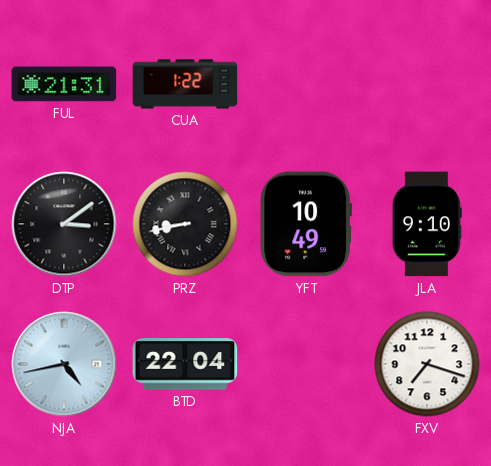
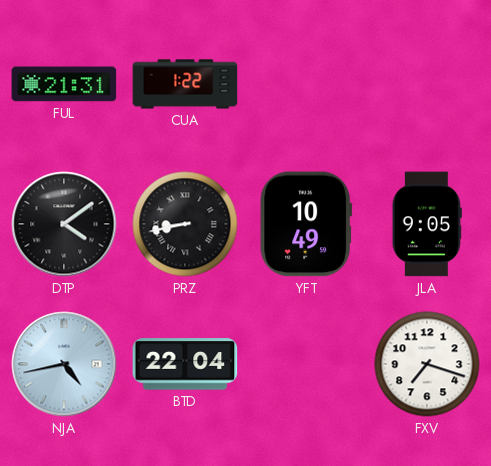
DTP: 3:09 -> 4:09 (64, 224)
JLA: 9:10 -> 9:05 (427, 224)
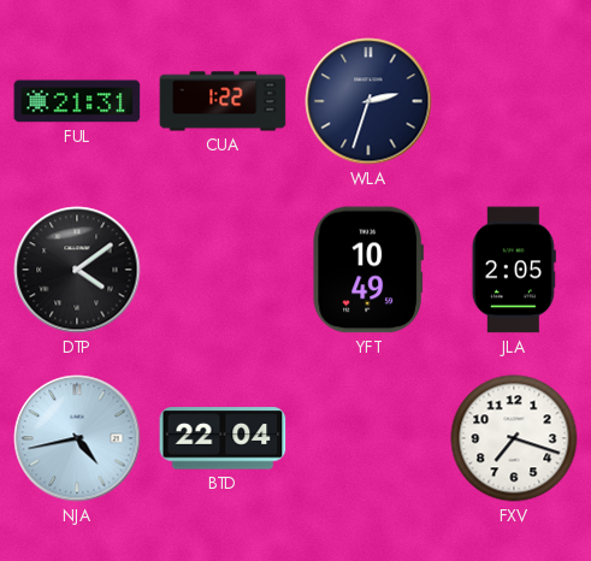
WLA: none -> 2:33 (368, 101)
PRZ: 8:43 -> none (185, 224)
JLA: 9:05 -> 2:05 (514, 270)
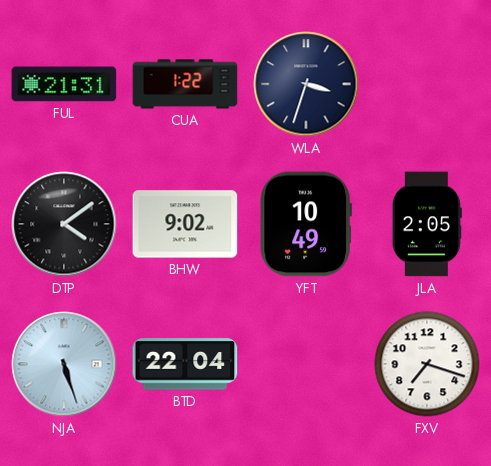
WLA: 2:33 -> 3:33 (306, 84)
BHW: none -> 9:02 (185, 224)
NJA: 4:43 -> 5:27 (64, 364)
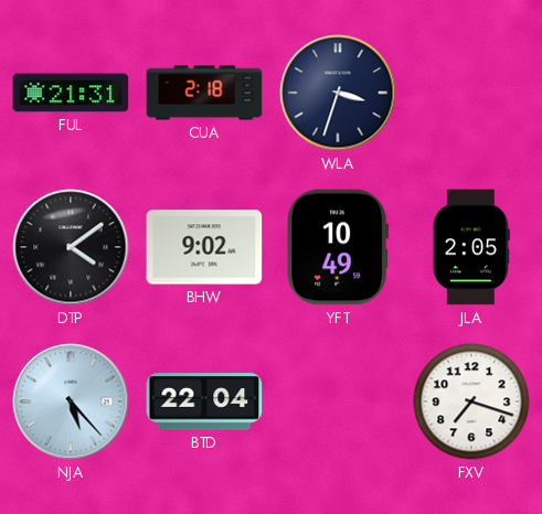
CUA: 1:22 -> 2:18 (204, 93)
NJA: 5:27 -> 5:23 (71, 401)
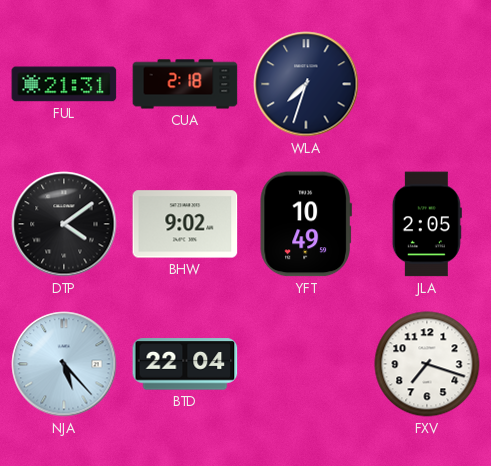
WLA: 3:33 -> 7:33 (306, 84)
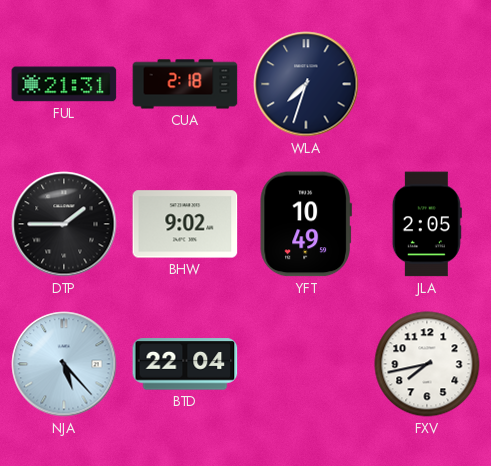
DTP: 4:09 -> 1:45 (64, 224)
FXV: 7:18 -> 7:43 (427, 364)
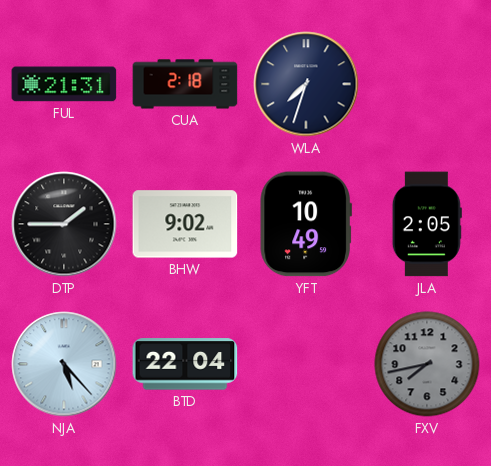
FXV dial: white -> grey (427, 364)
